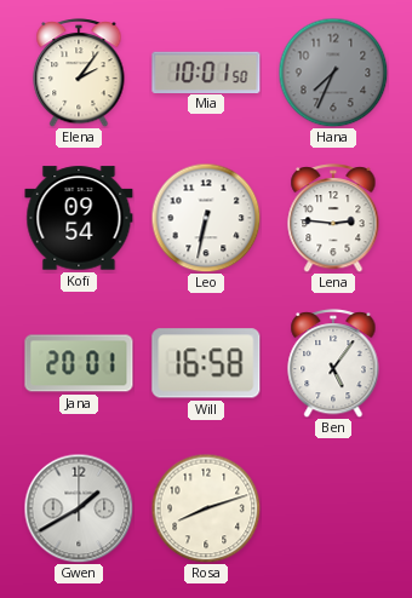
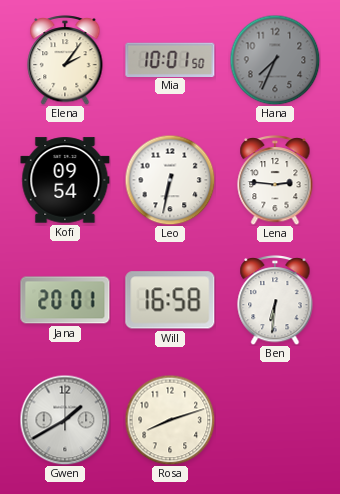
Ben: 5:06 -> 6:31 (275, 301)
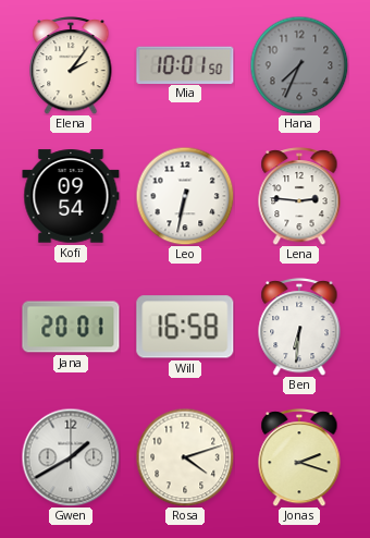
Rosa: 8:12 -> 4:12 (185, 457)
Jonas: none -> 2:18 (299, 458)
